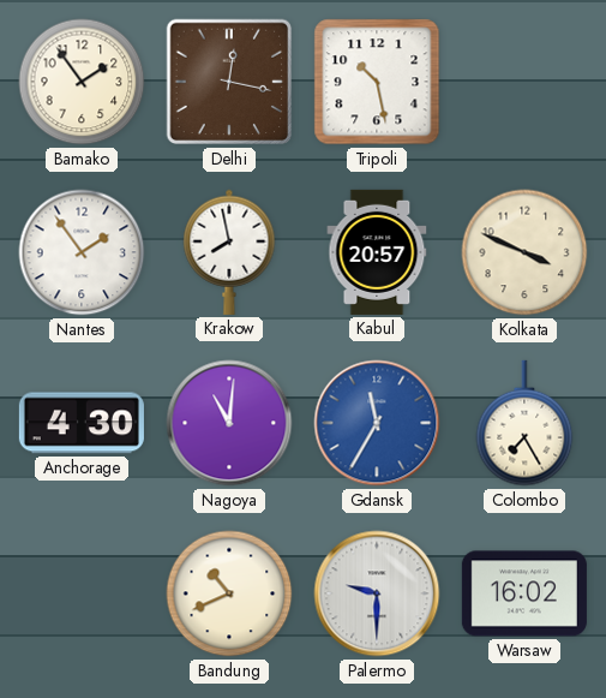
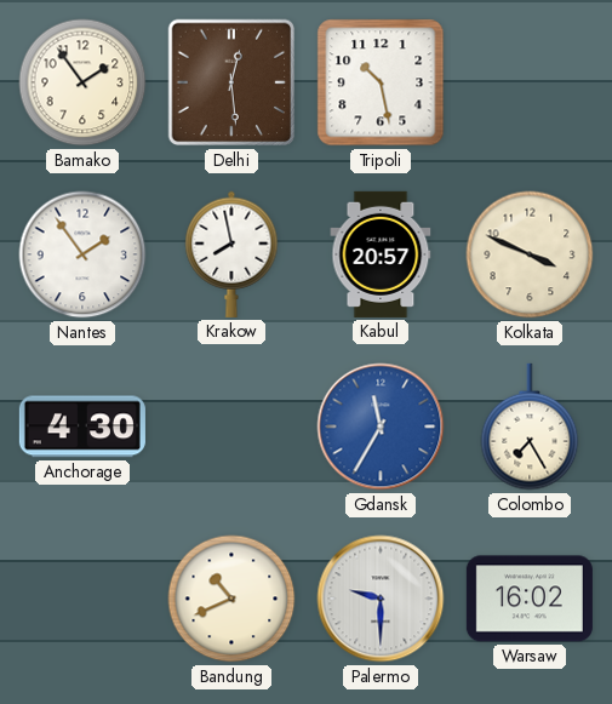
Delhi: 12:17 -> 12:29 (231, 82)
Nagoya: 11:01 -> none (229, 423)
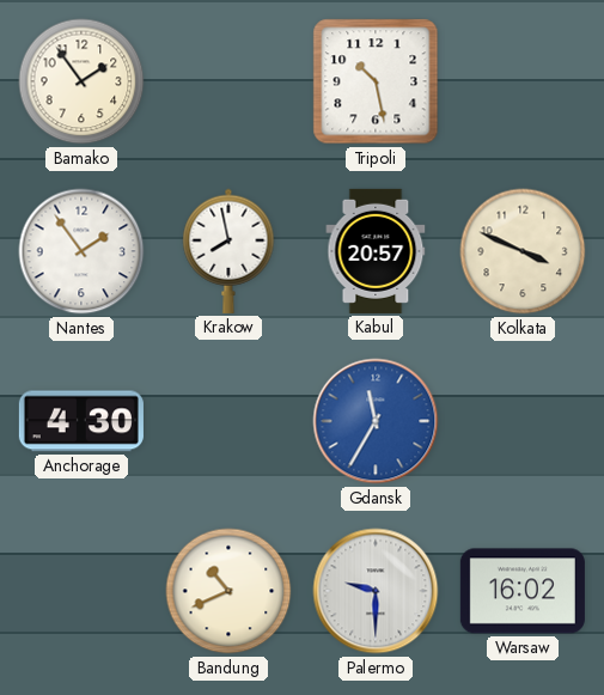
Delhi: 12:29 -> none (231, 82)
Colombo: 7:25 -> none (530, 427)
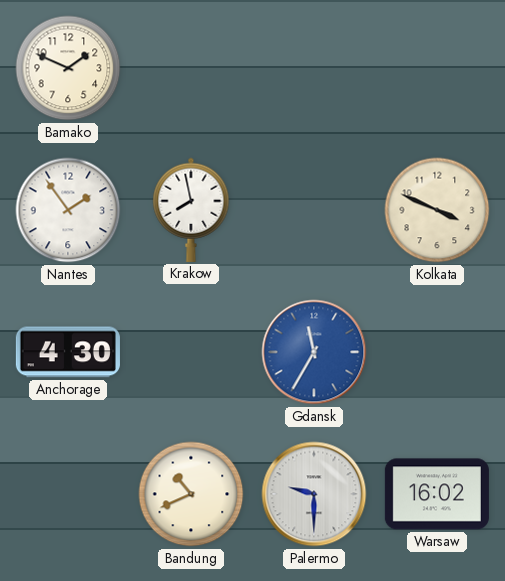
Bamako: 1:54 -> 1:49 (68, 68)
Tripoli: 10:28 -> none (376, 81)
Kabul: 20:57 -> none (376, 251)
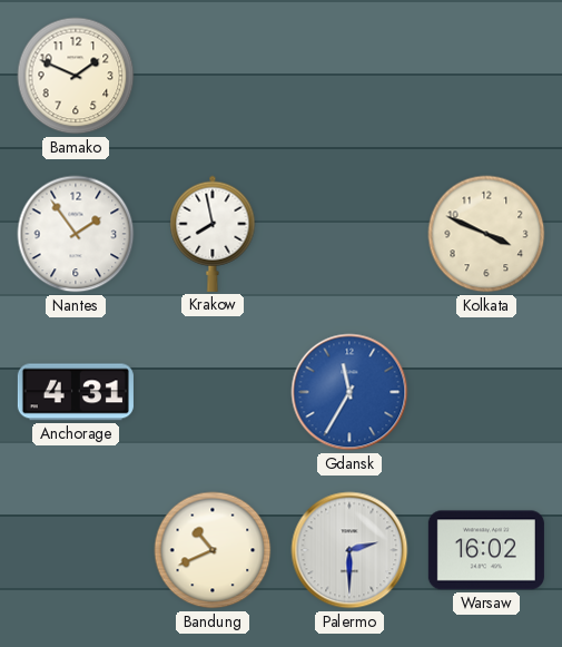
Anchorage: 4:30 -> 4:31 (76, 392)
Palermo: 9:30 -> 2:30 (349, 550)
